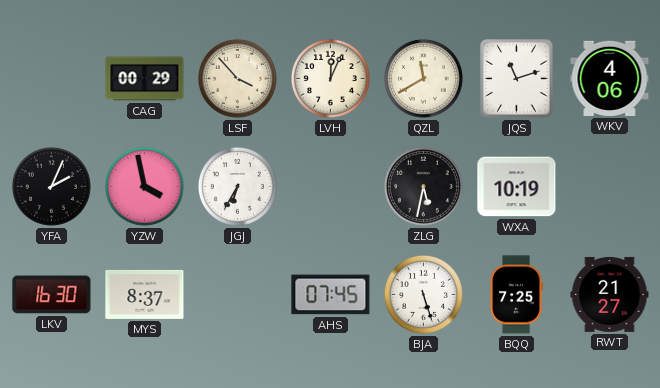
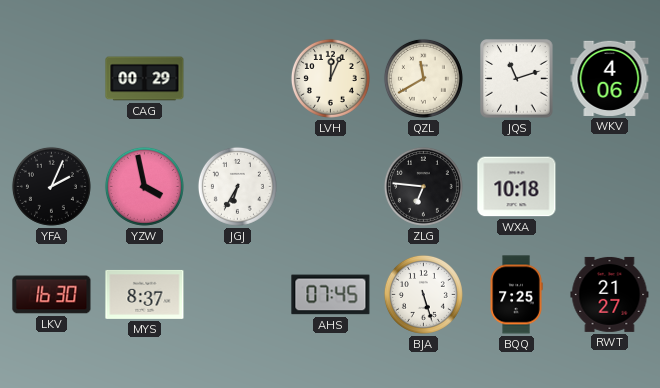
LSF: 3:53 -> none (237, 78)
ZLG: 5:32 -> 6:46 (423, 186)
WXA: 10:19 -> 10:18 (517, 187)
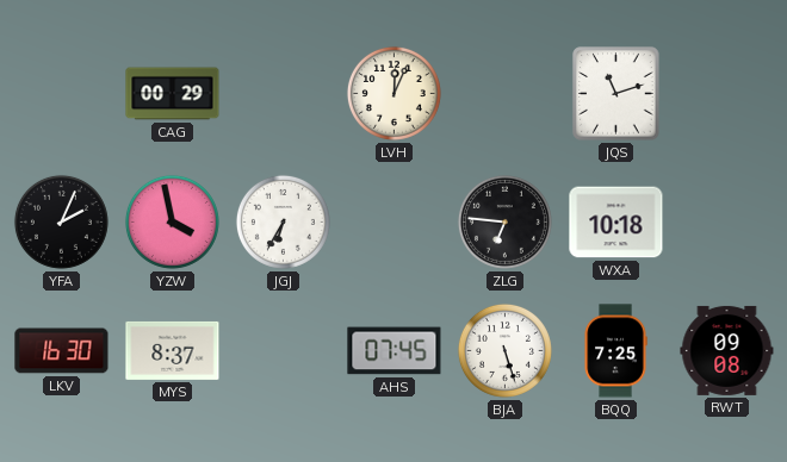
QZL: 11:40 -> none (423, 78)
WKV: 4:06 -> none (610, 78)
RWT: 21:27 -> 09:08 (727, 350)
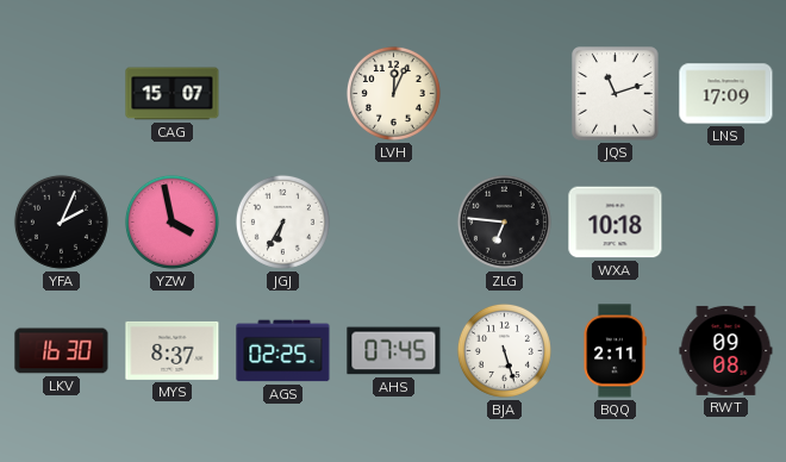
CAG: 00:29 -> 15:07 (173, 94)
LNS: none -> 17:09 (726, 94)
AGS: none -> 02:25 (283, 351)
BQQ: 7:25 -> 2:11 (615, 351)
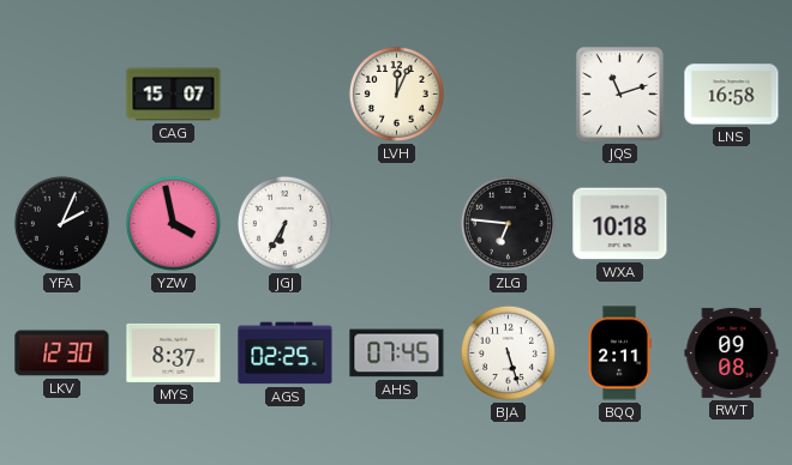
LNS: 17:09 -> 16:58 (732, 95)
LKV: 16:30 -> 12:30 (62, 354)
